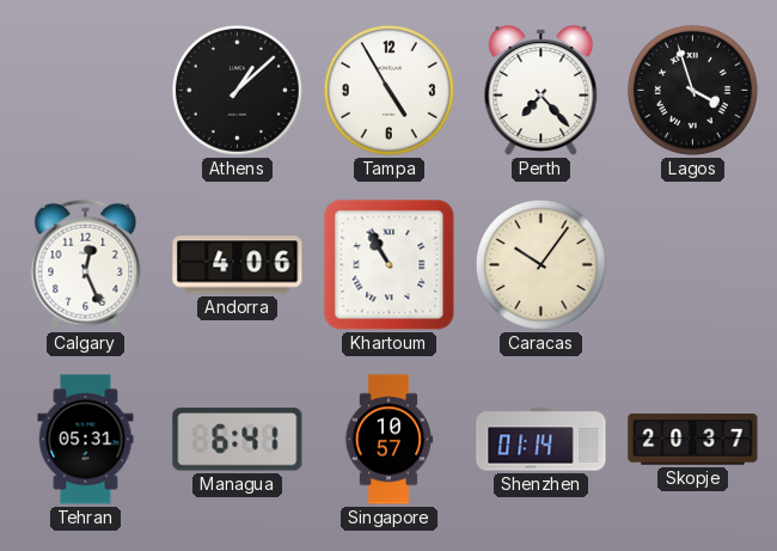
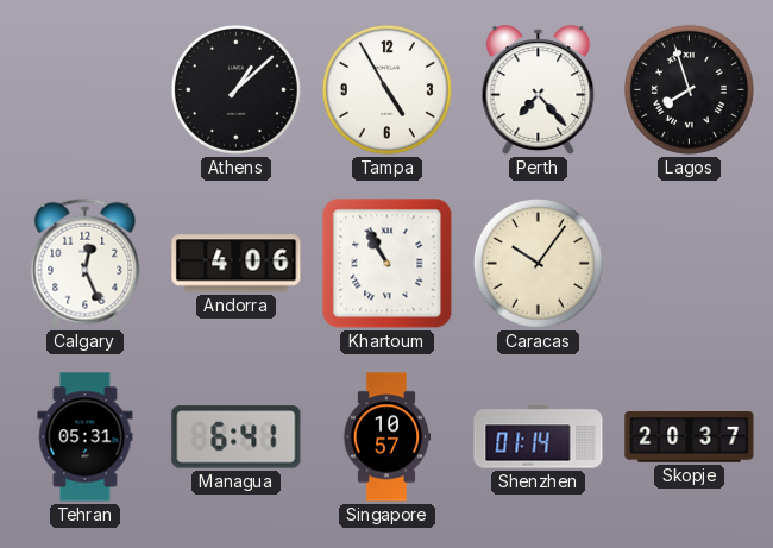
Lagos: 3:57 -> 7:57 (689, 89)
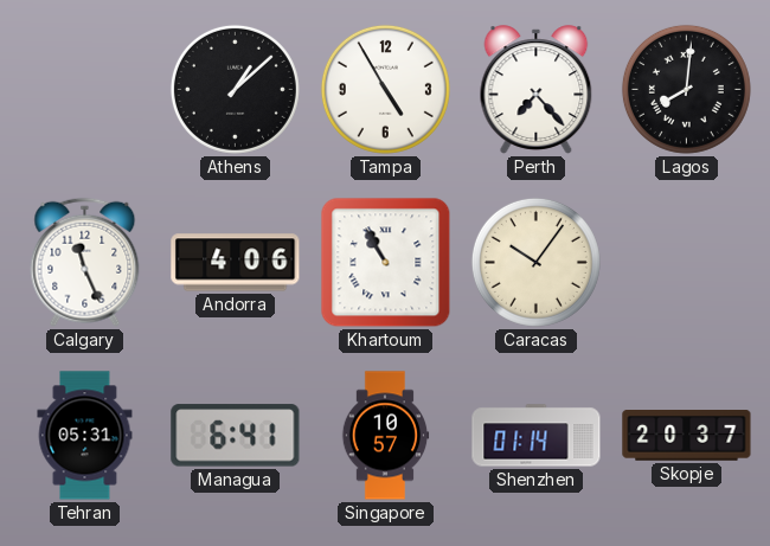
Lagos: 7:57 -> 8:01 (686, 89)
Calgary: 12:26 -> 11:26 (85, 262)
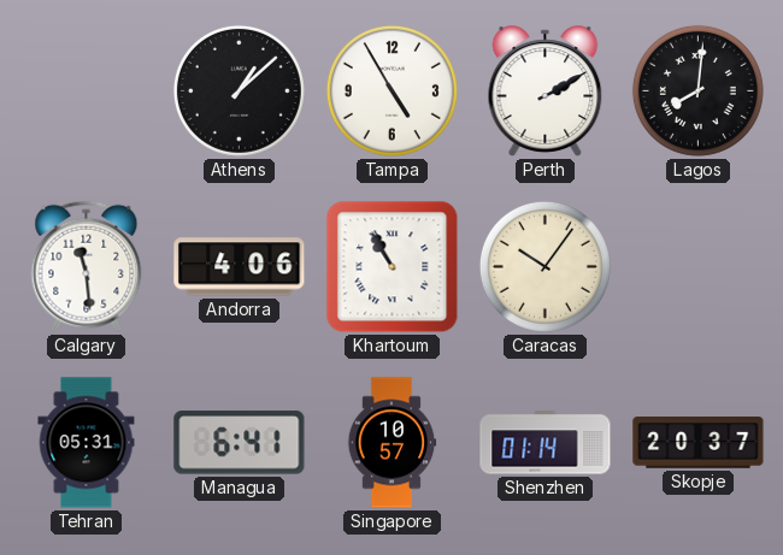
Perth: 7:23 -> 2:10 (546, 91)
Calgary: 11:26 -> 11:29 (87, 266)
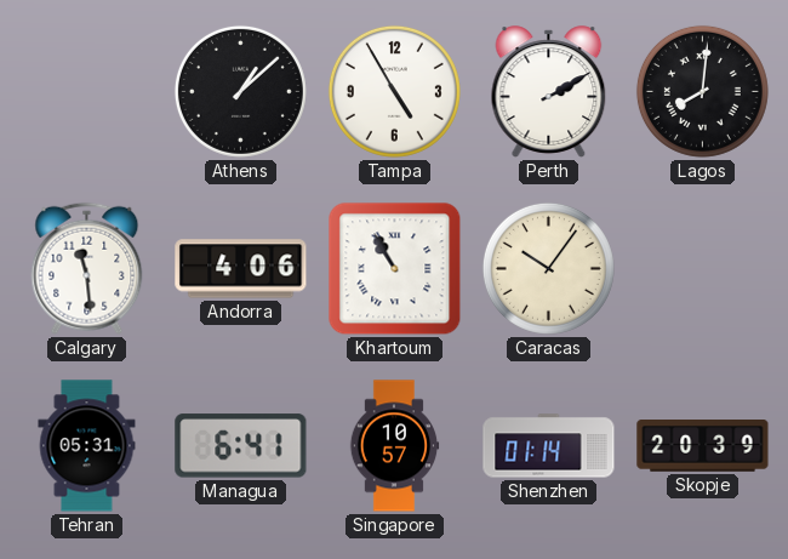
Skopje: 20:37 -> 20:39 (703, 446)
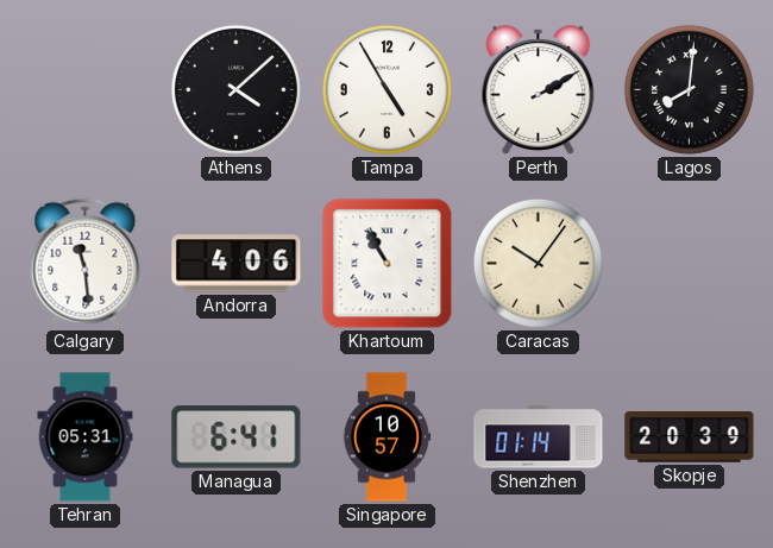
Athens: 1:08 -> 4:08 (235, 89)
